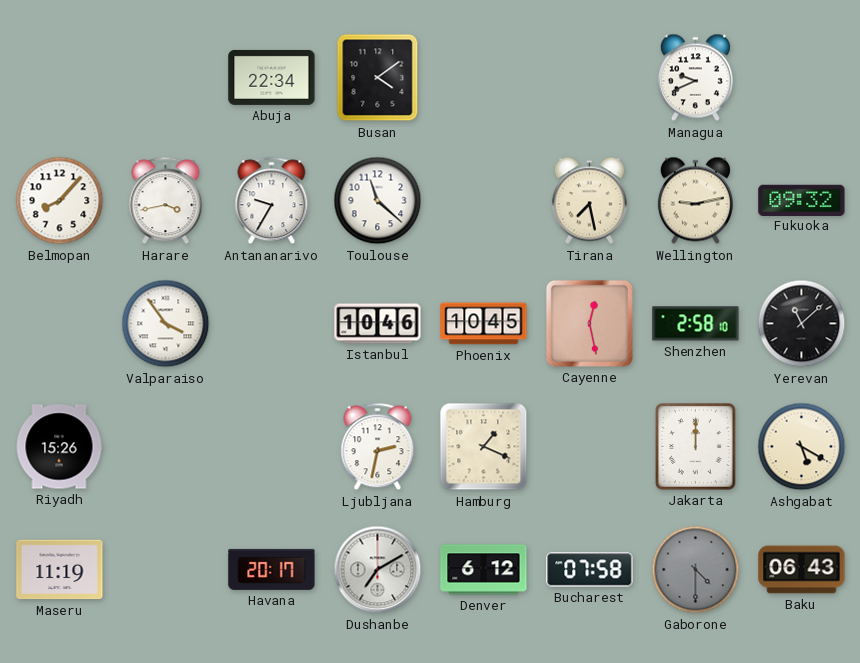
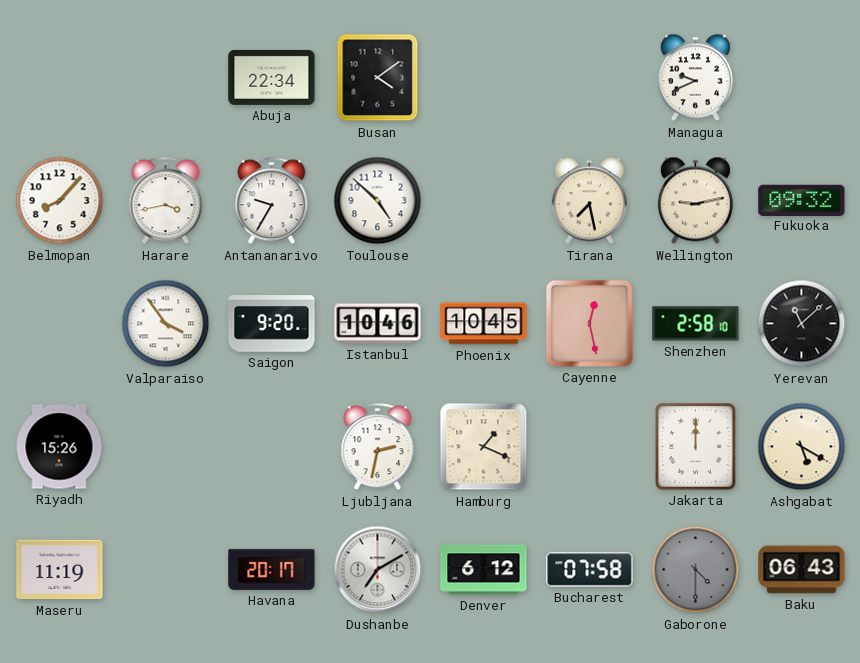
Toulouse: 11:22 -> 4:52 (378, 201)
Saigon: none -> 9:20 (272, 324)
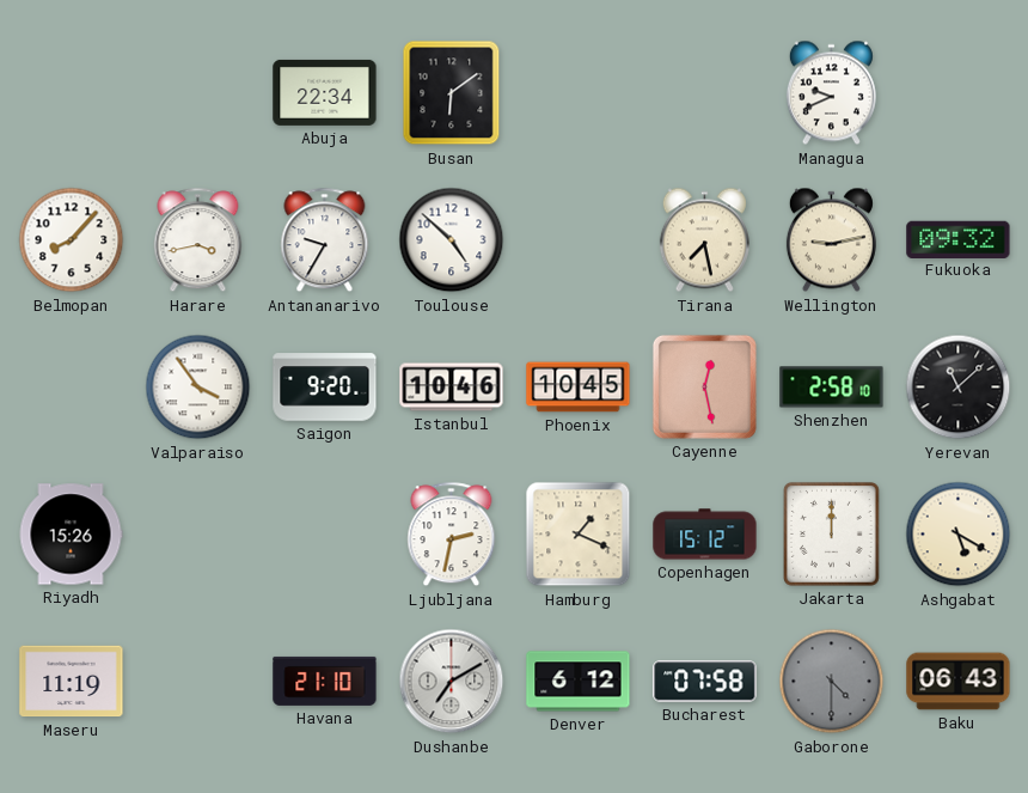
Busan: 4:09 -> 6:09 (452, 93)
Copenhagen: none -> 15:12 (705, 535)
Havana: 20:17 -> 21:10 (325, 681)
